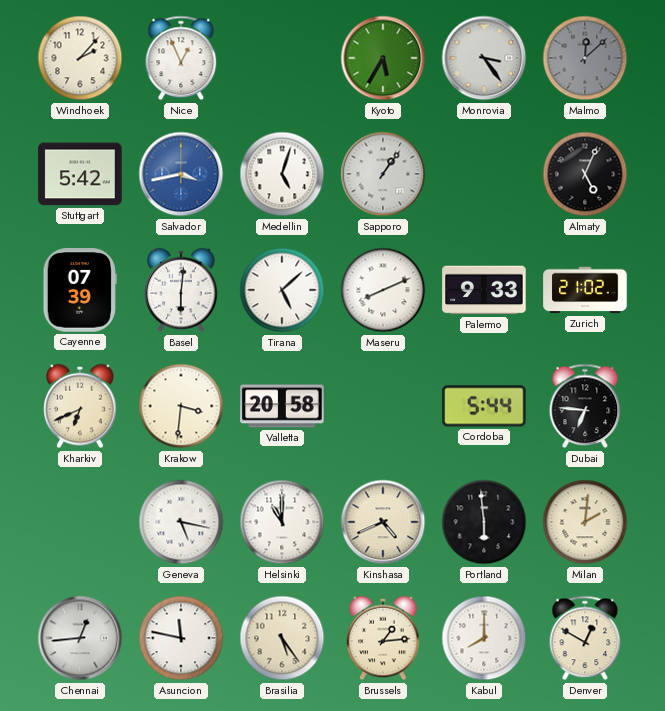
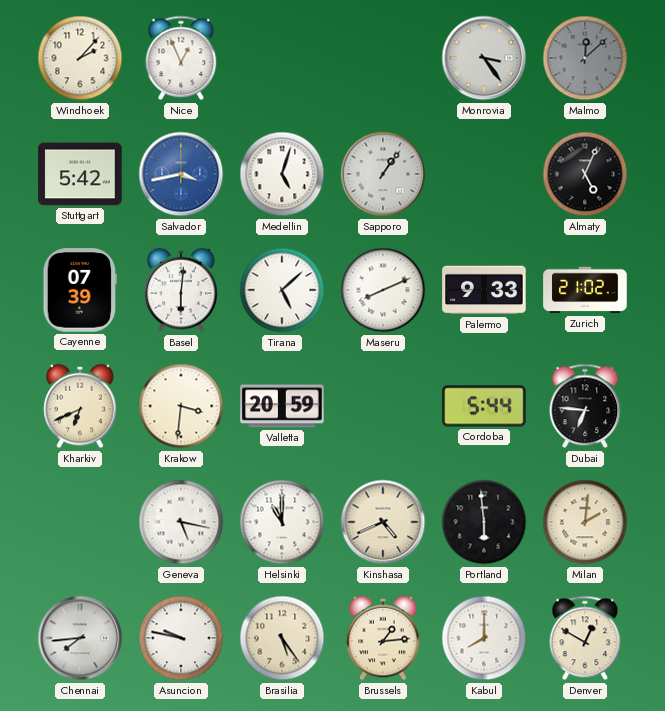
Kyoto: 5:35 -> none (383, 58)
Valletta: 20:58 -> 20:59 (282, 406)
Chennai: 12:44 -> 7:44 (80, 638)
Asuncion: 11:47 -> 9:47 (181, 638)
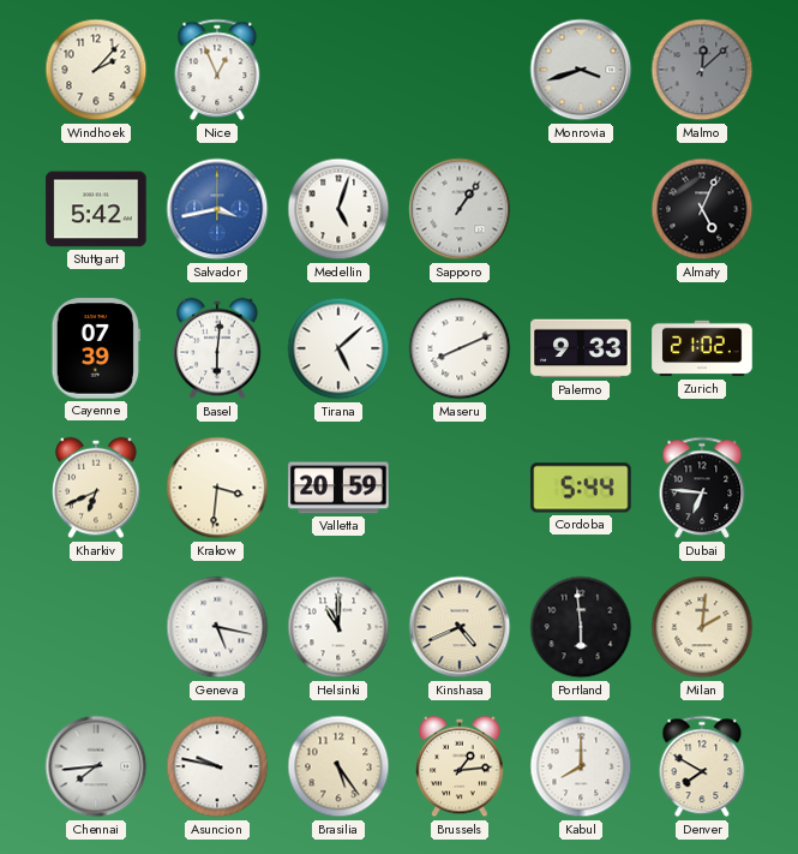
Monrovia: 3:24 -> 3:42 (581, 70)
Denver: 12:50 -> 7:50 (702, 766)
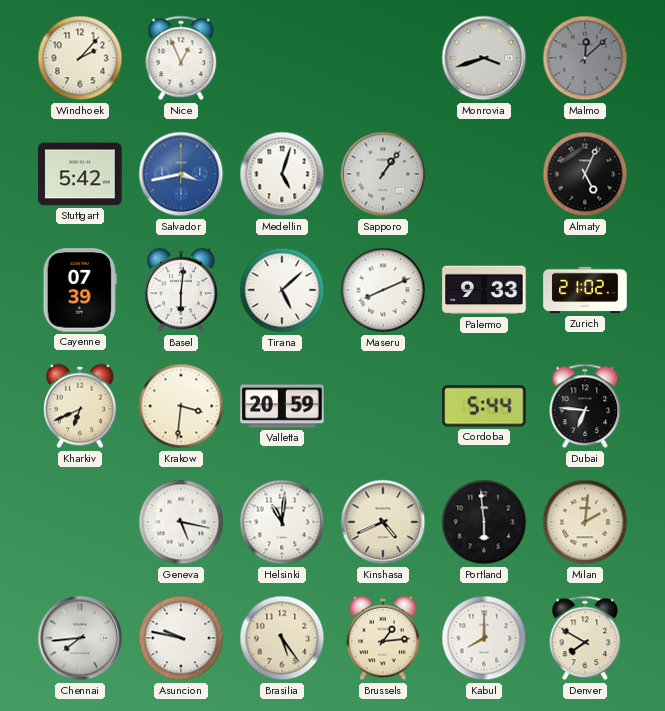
Helsinki: 11:00 -> 11:01 (282, 522)
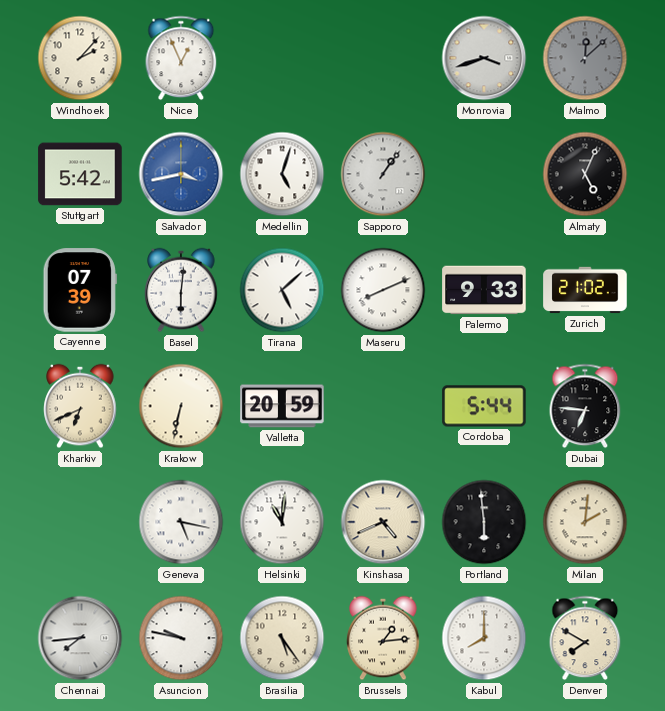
Krakow: 3:31 -> 6:32 (181, 406)
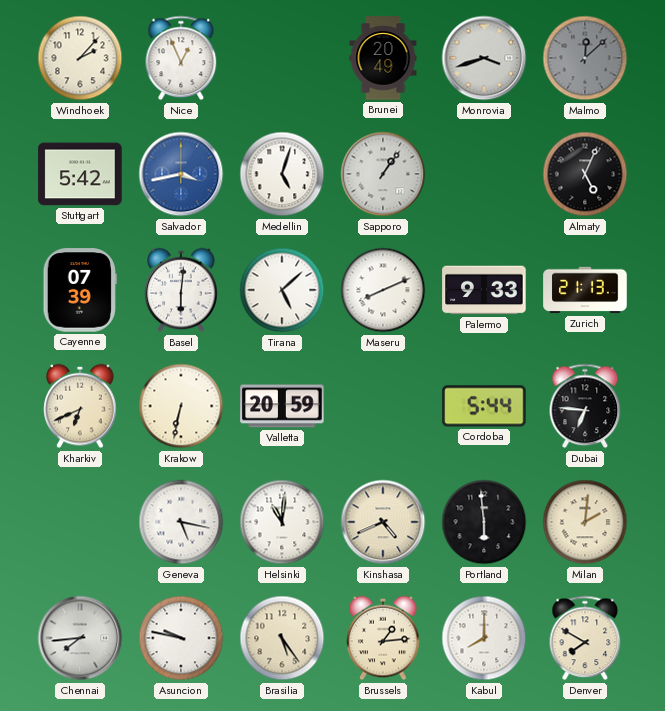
Brunei: none -> 20:49 (383, 58)
Zurich: 21:02 -> 21:13 (585, 290)
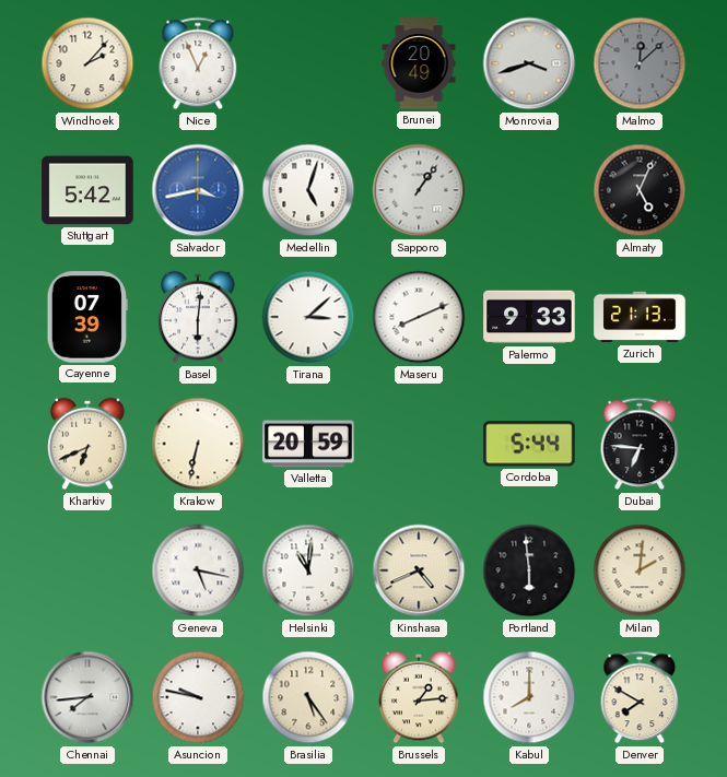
Tirana: 5:08 -> 3:08 (308, 317)
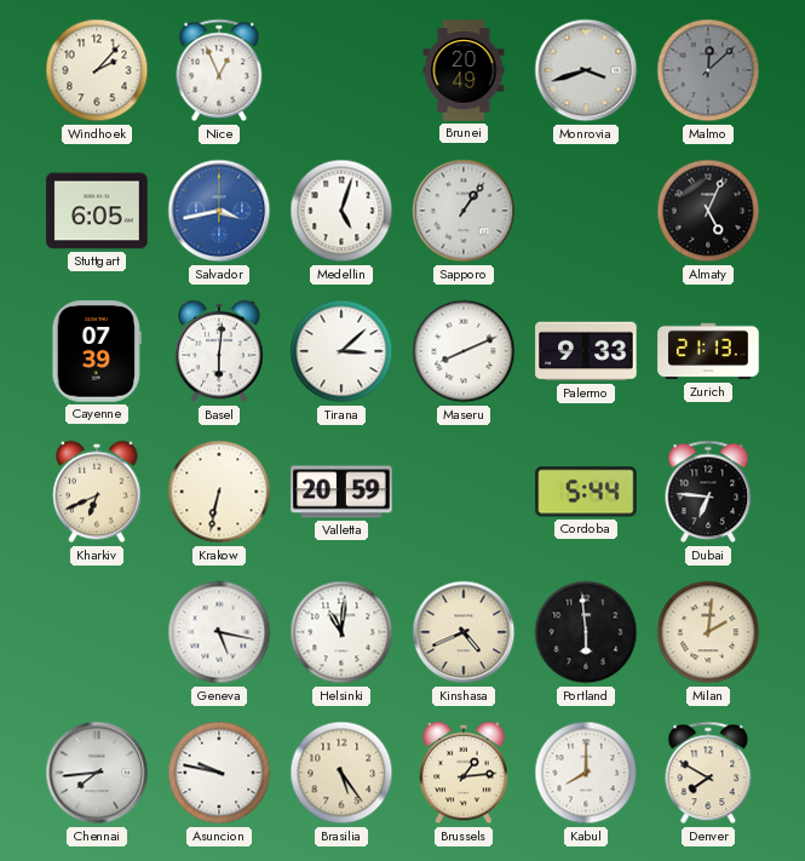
Stuttgart: 5:42 -> 6:05 (97, 211)
